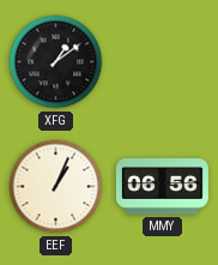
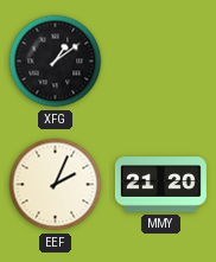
EEF: 1:04 -> 2:04 (56, 185)
MMY: 06:56 -> 21:20 (160, 185)
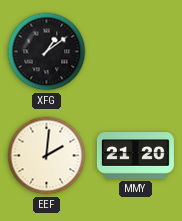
EEF: 2:04 -> 2:01 (47, 156)
